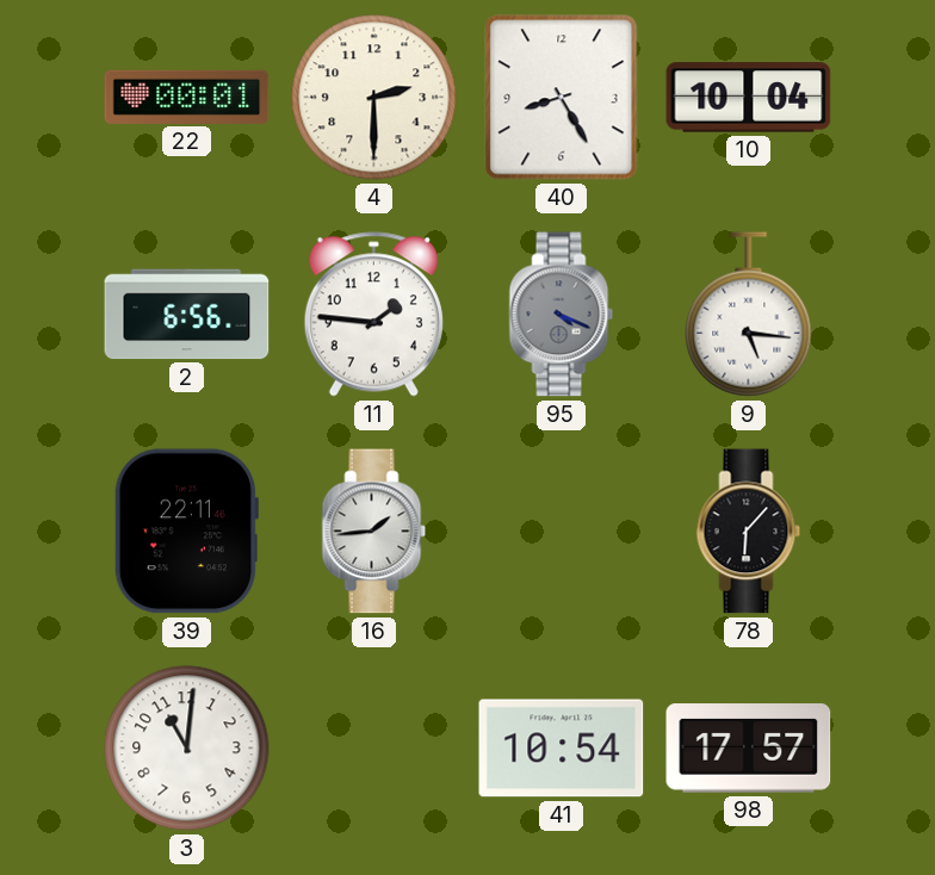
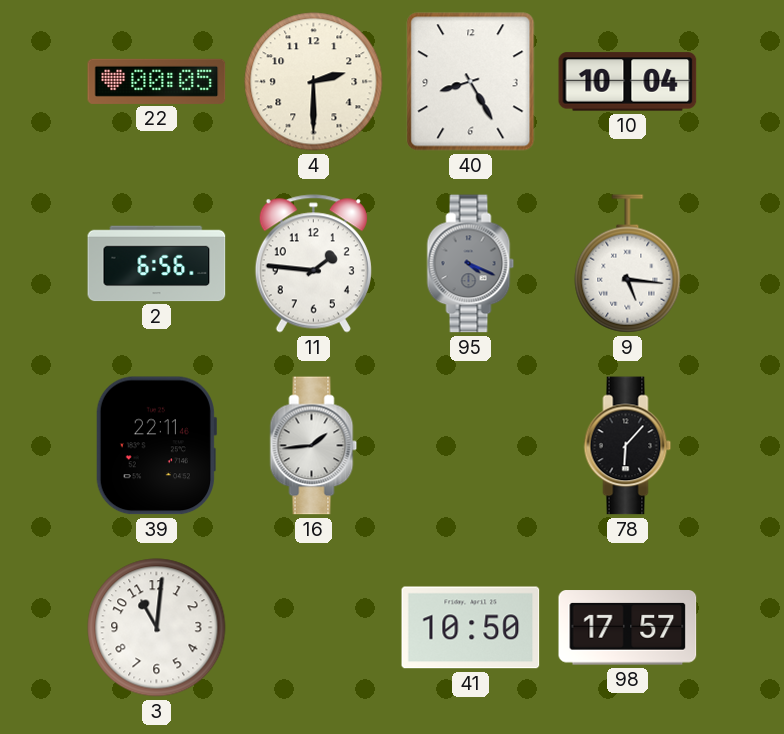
22: 00:01 -> 00:05 (157, 81)
41: 10:54 -> 10:50 (471, 628)
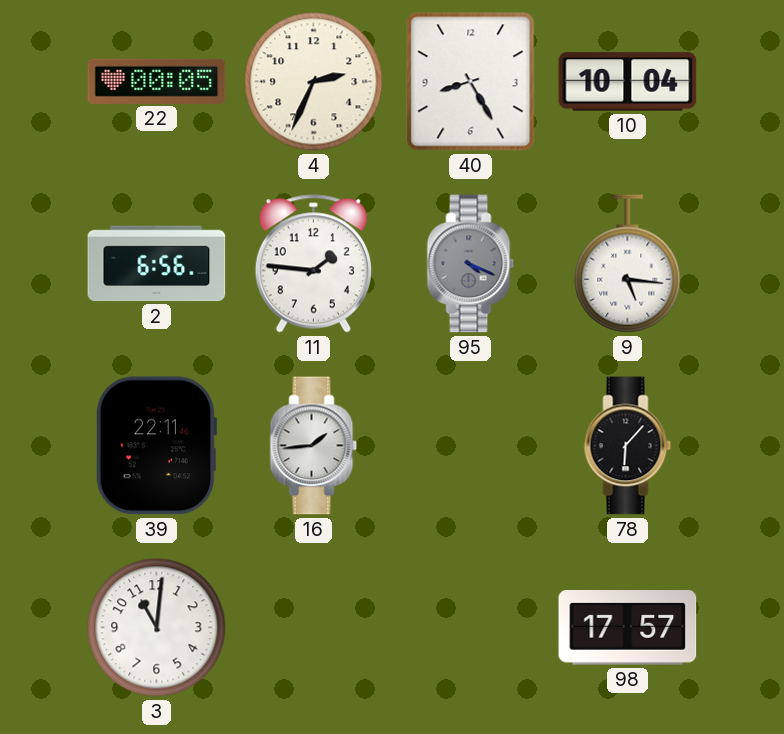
4: 2:30 -> 2:34 (314, 82)
41: 10:50 -> none (471, 628)
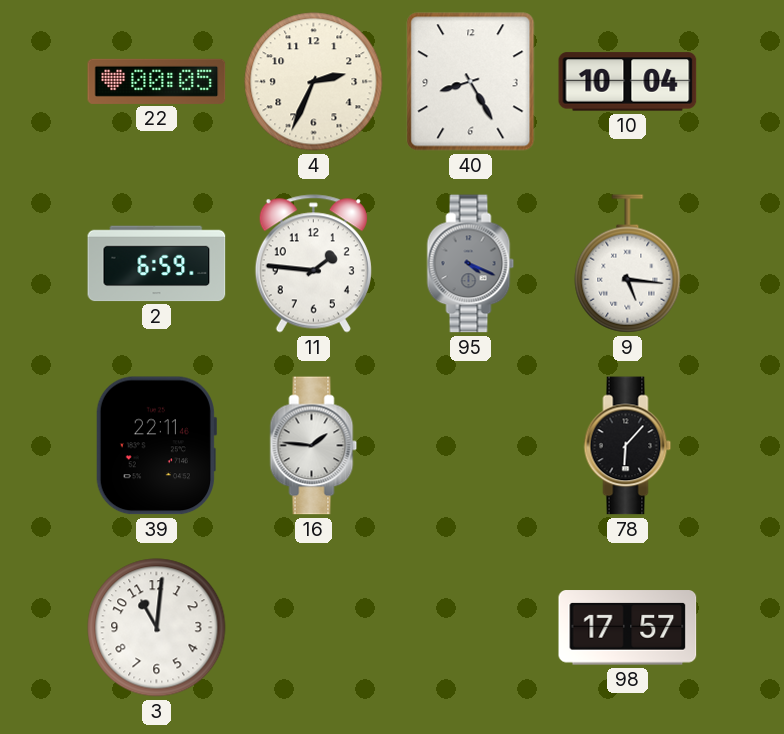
2: 6:56 -> 6:59 (157, 264)
16: 1:44 -> 1:46 (314, 446)
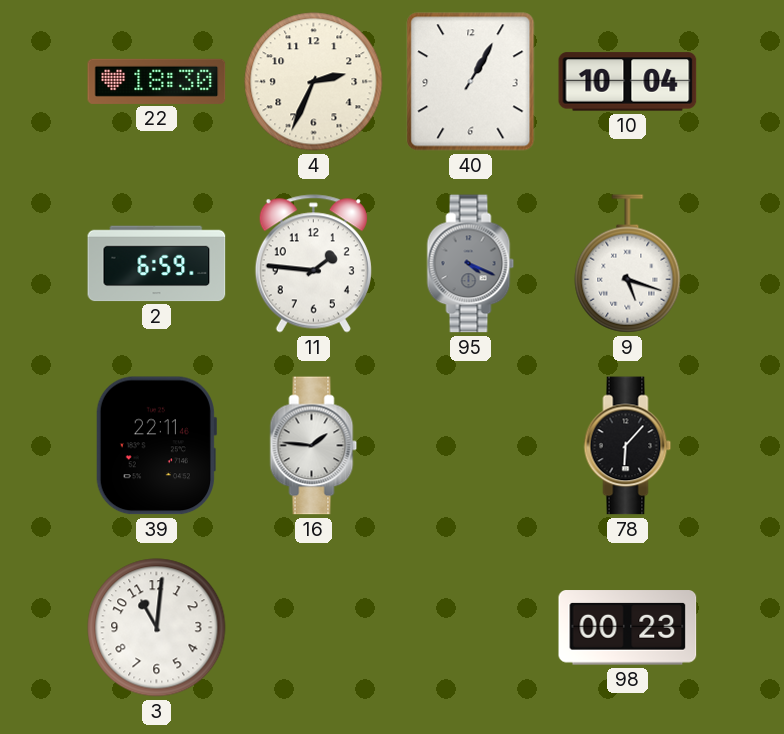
22: 00:05 -> 18:30 (157, 81)
40: 8:25 -> 1:05 (471, 82)
9: 5:16 -> 5:18 (628, 264)
98: 17:57 -> 00:23 (628, 628)
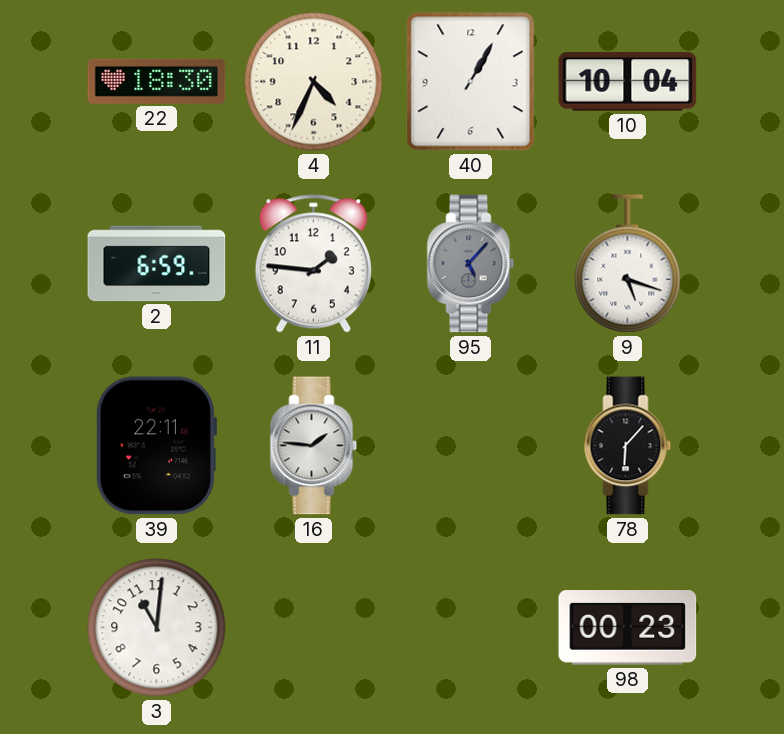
4: 2:34 -> 4:34 (314, 82)
95: 4:19 -> 5:07 (471, 264)
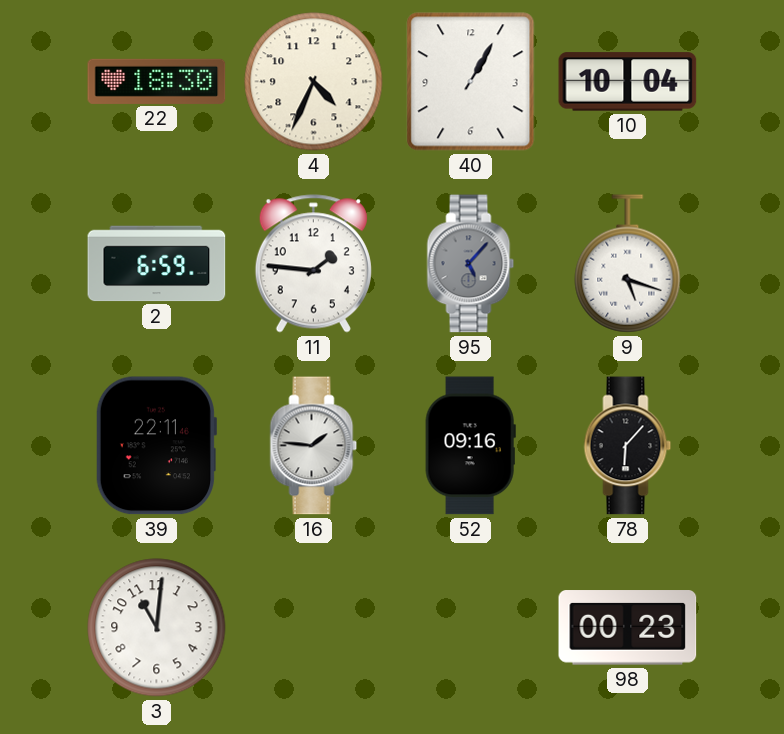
52: none -> 09:16 (470, 446)
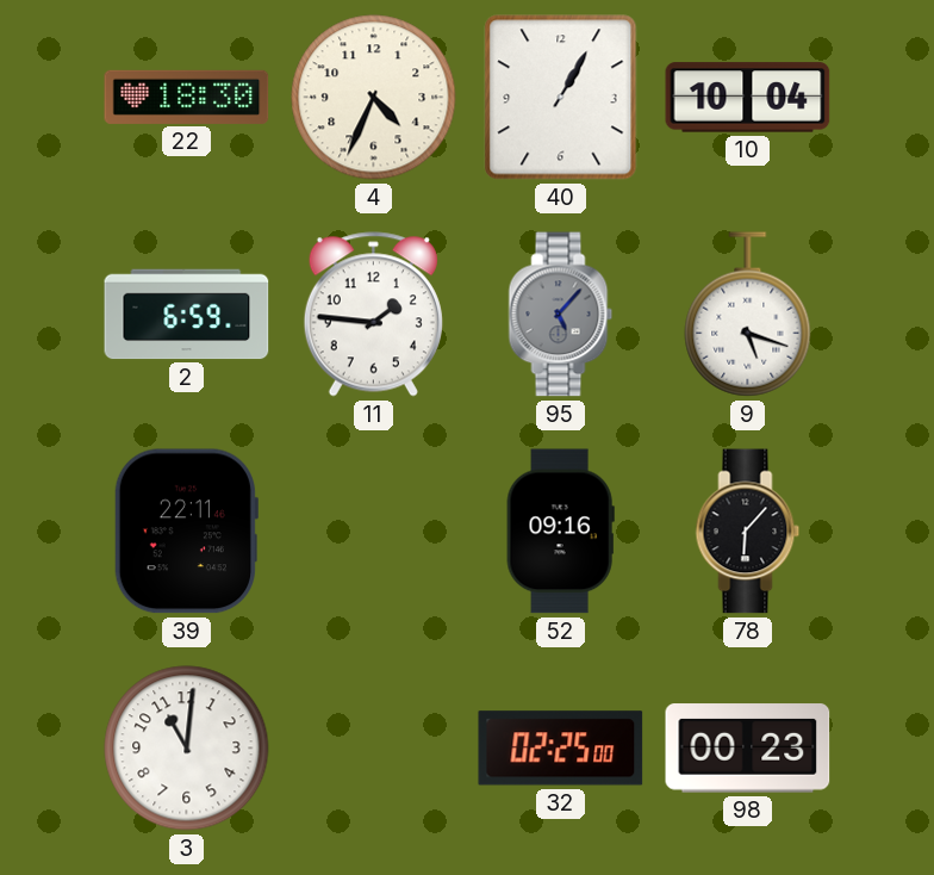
16: 1:46 -> none (314, 446)
32: none -> 02:25 (561, 749)
